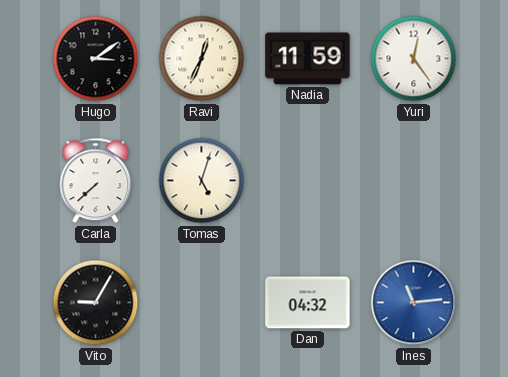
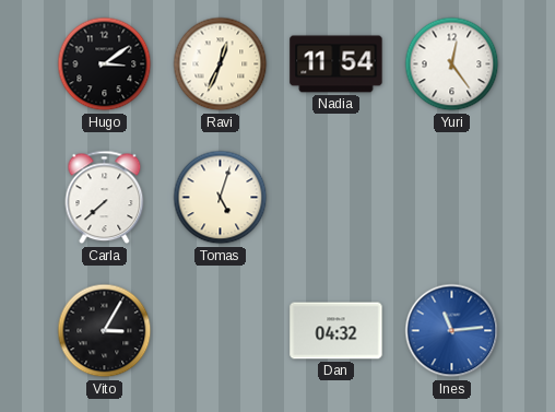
Nadia: 11:59 -> 11:54 (336, 64)
Vito: 9:05 -> 3:05 (105, 331)
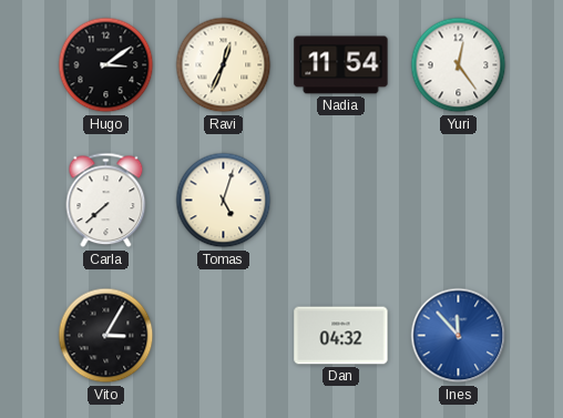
Ines: 11:14 -> 11:53 (459, 336)
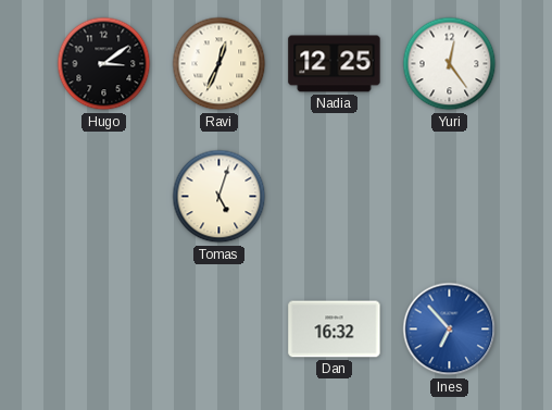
Nadia: 11:54 -> 12:25 (335, 64)
Carla: 7:38 -> none (106, 201)
Vito: 3:05 -> none (106, 336)
Dan: 04:32 -> 16:32 (335, 330)
Ines: 11:53 -> 6:53 (450, 330)
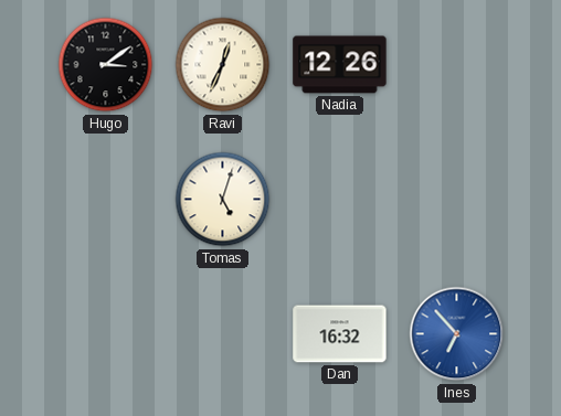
Nadia: 12:25 -> 12:26 (340, 65)
Yuri: 12:24 -> none (450, 64)
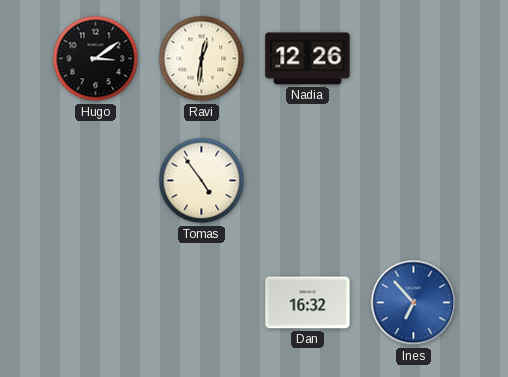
Ravi: 12:34 -> 12:31 (202, 59)
Tomas: 5:03 -> 4:54 (202, 181)
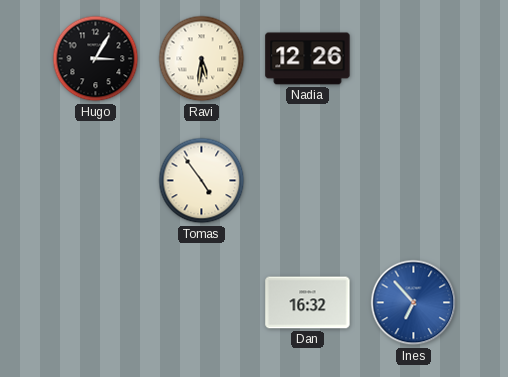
Hugo: 3:09 -> 3:05 (96, 59)
Ravi: 12:31 -> 5:31 (202, 59)
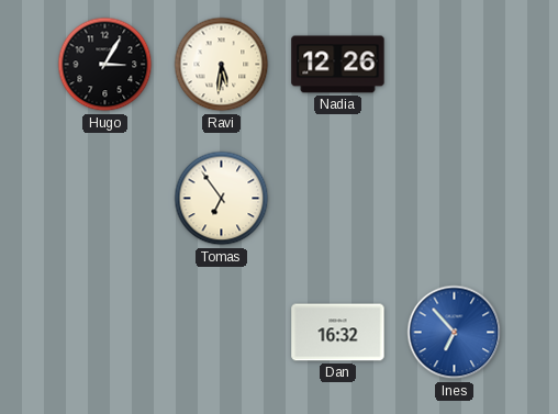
Tomas: 4:54 -> 6:54 (222, 199)
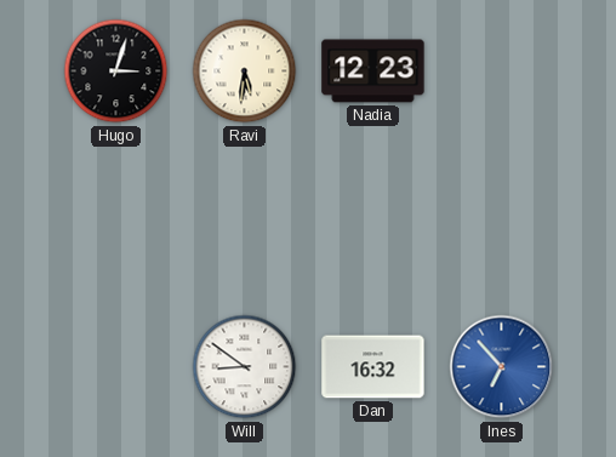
Hugo: 3:05 -> 3:03 (116, 72)
Nadia: 12:26 -> 12:23 (373, 72)
Tomas: 6:54 -> none (222, 199)
Will: none -> 8:51 (245, 367)
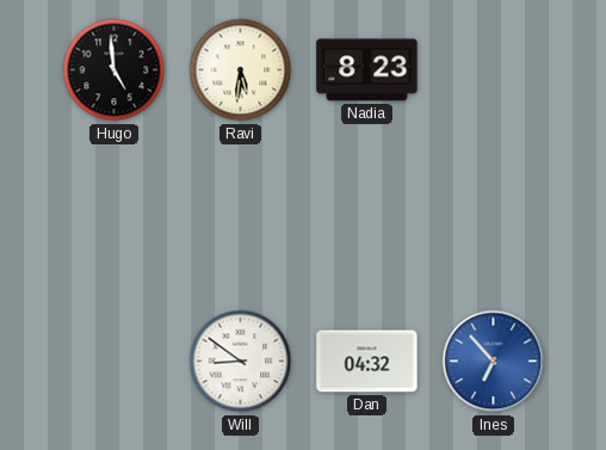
Hugo: 3:03 -> 4:59 (115, 70)
Nadia: 12:23 -> 8:23 (367, 70)
Dan: 16:32 -> 04:32 (367, 362)
